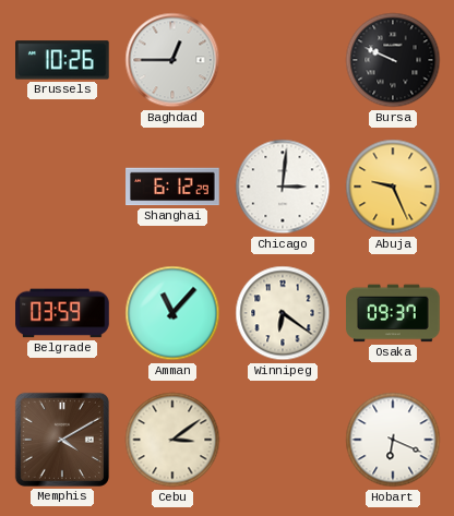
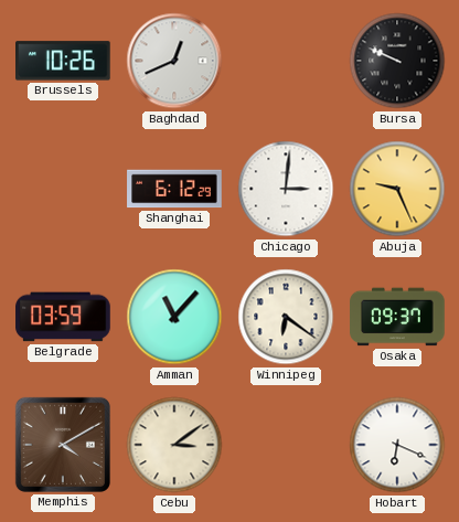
Baghdad: 12:45 -> 12:41 (174, 61)
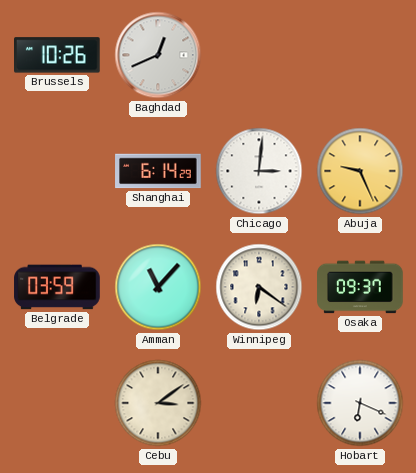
Bursa: 9:49 -> none (397, 61)
Shanghai: 6:12 -> 6:14 (158, 171)
Memphis: 4:10 -> none (63, 445)
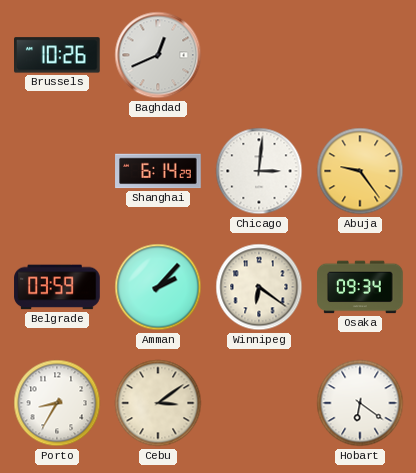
Abuja: 9:26 -> 9:24 (360, 171)
Amman: 11:07 -> 2:07 (158, 287)
Osaka: 09:37 -> 09:34 (360, 287)
Porto: none -> 8:35 (57, 403)
Hobart: 6:19 -> 6:21 (360, 403)
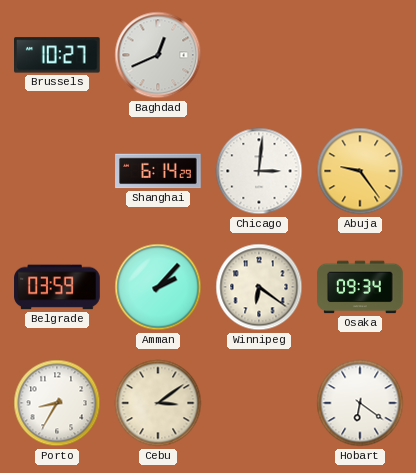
Brussels: 10:26 -> 10:27 (58, 55)
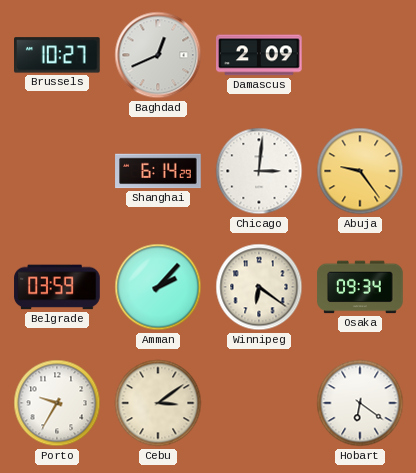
Damascus: none -> 2:09 (259, 55)
Porto: 8:35 -> 9:35 (57, 403)
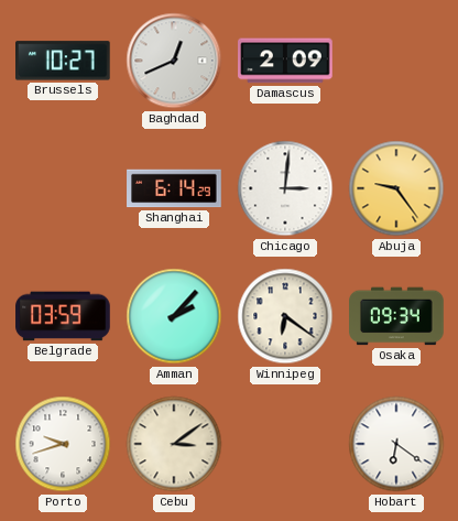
Porto: 9:35 -> 9:42 (63, 444)
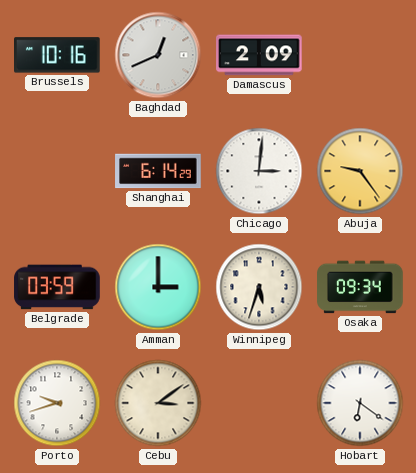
Brussels: 10:27 -> 10:16 (58, 55)
Amman: 2:07 -> 3:00 (158, 287)
Winnipeg: 6:21 -> 5:33 (259, 287)
